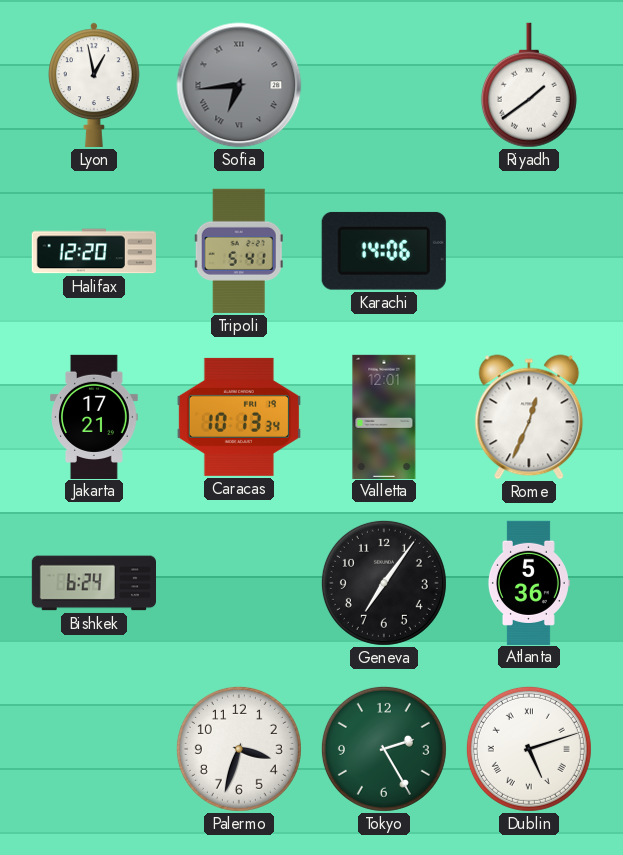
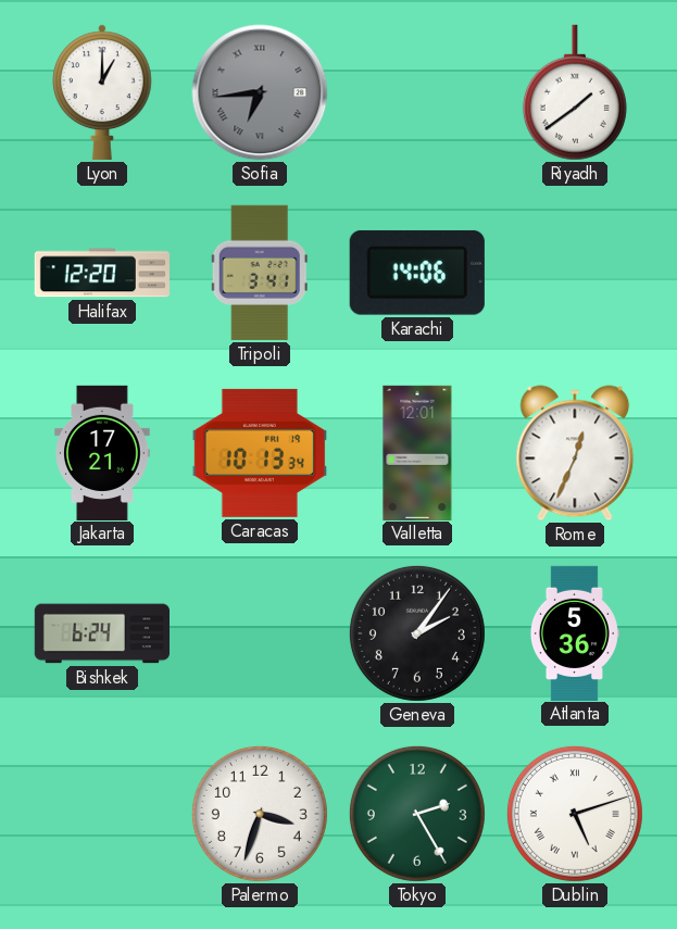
Lyon: 12:58 -> 1:00 (103, 92)
Tripoli: 5:41 -> 3:41 (260, 273)
Geneva: 7:06 -> 2:06 (417, 633)
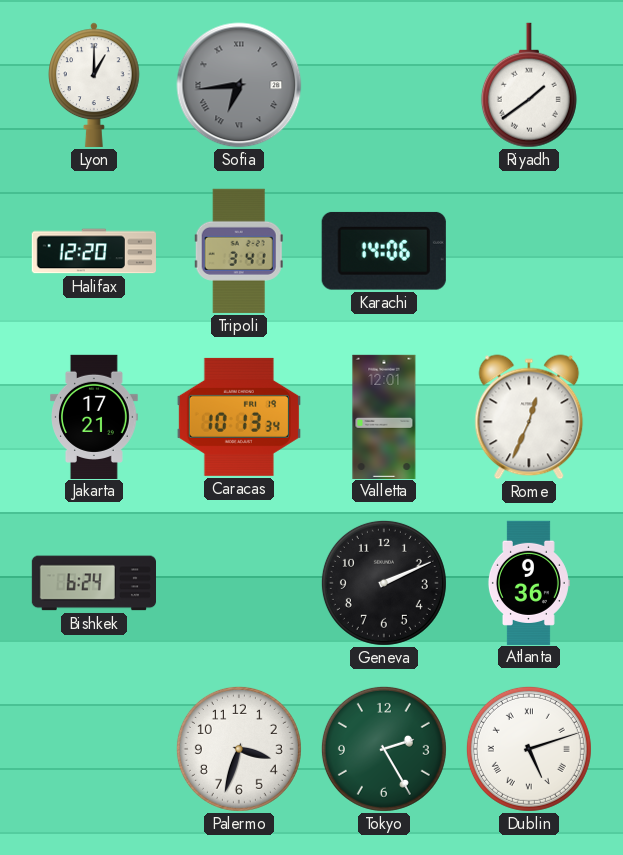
Geneva: 2:06 -> 2:11 (384, 583)
Atlanta: 5:36 -> 9:36 (528, 582)
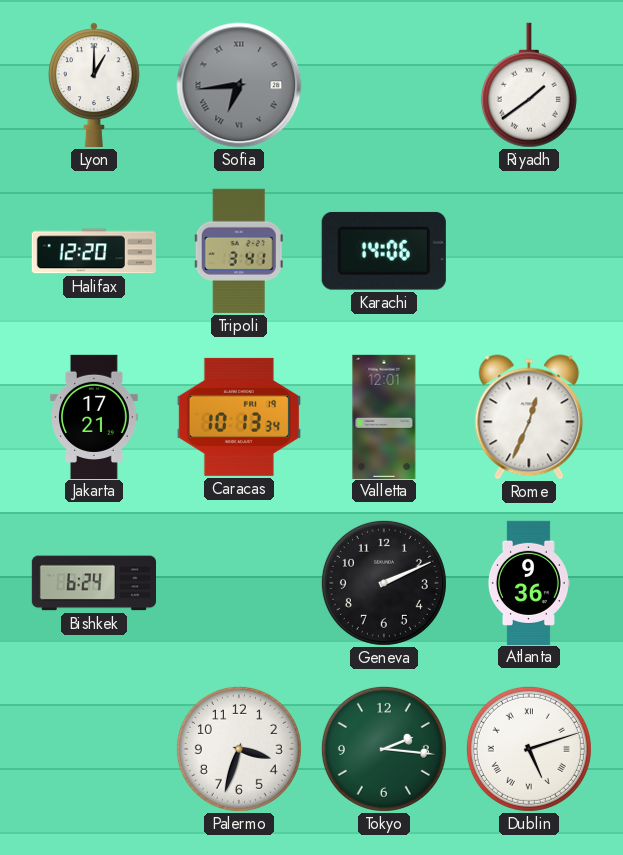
Tokyo: 2:25 -> 2:16 (384, 749)
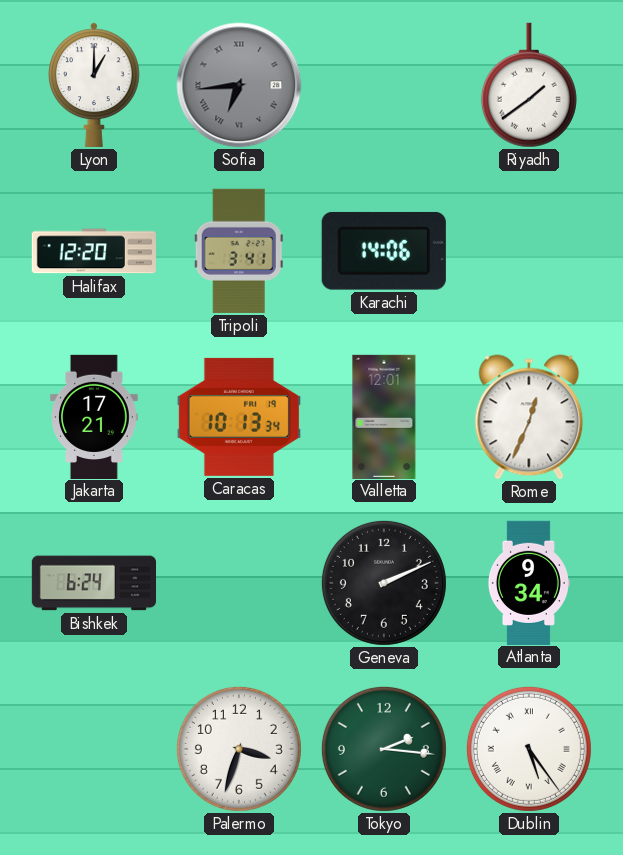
Atlanta: 9:36 -> 9:34 (528, 582)
Dublin: 5:12 -> 5:24 (529, 749)
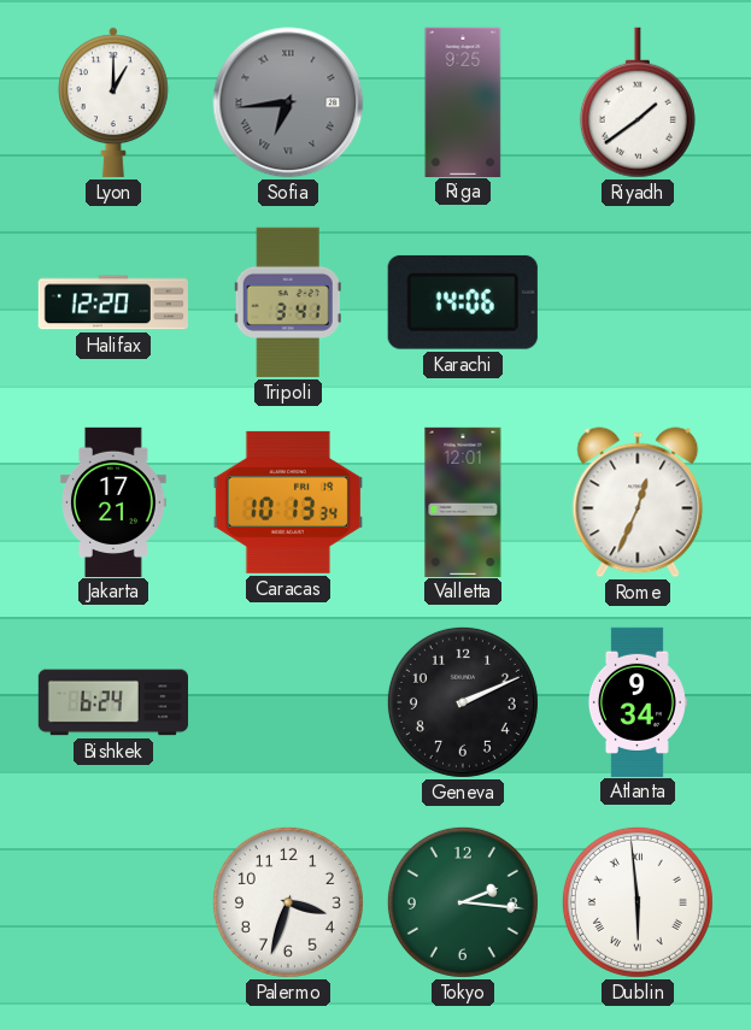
Riga: none -> 9:25 (463, 101)
Dublin: 5:24 -> 5:59 (638, 902)
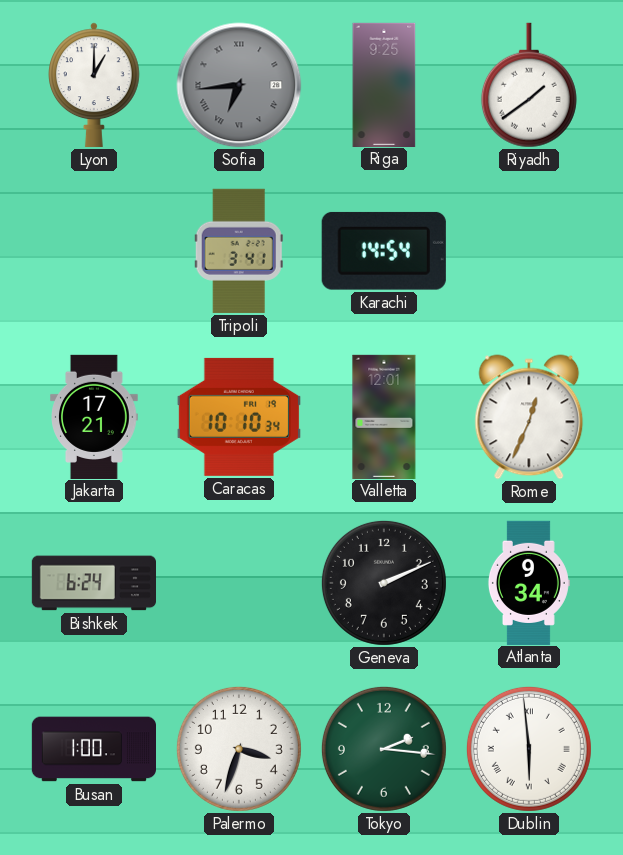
Halifax: 12:20 -> none (113, 302)
Karachi: 14:06 -> 14:54 (384, 251)
Caracas: 10:13 -> 10:10 (239, 417)
Busan: none -> 1:00 (93, 749)
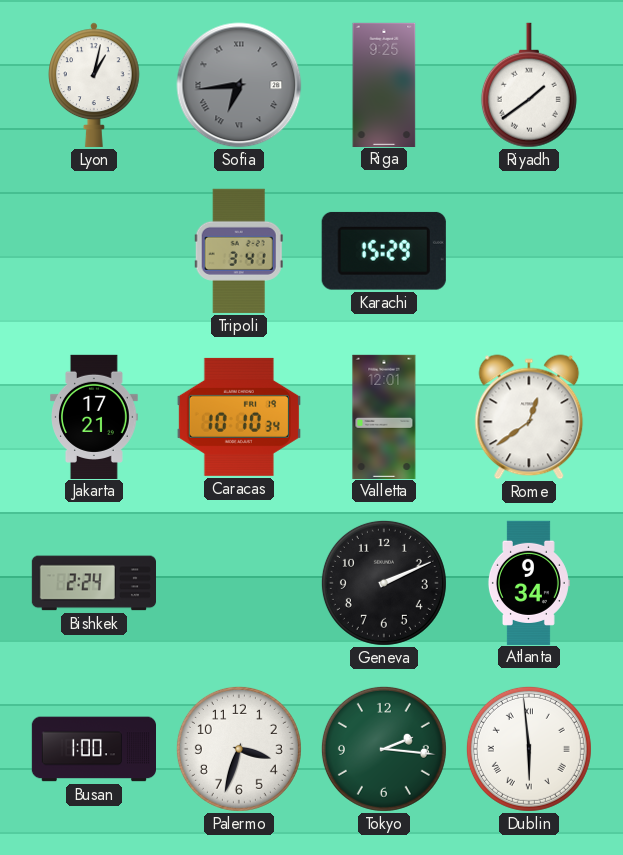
Lyon: 1:00 -> 1:02 (95, 85)
Karachi: 14:54 -> 15:29 (384, 251)
Rome: 12:34 -> 12:39 (529, 417)
Bishkek: 6:24 -> 2:24 (93, 583)
